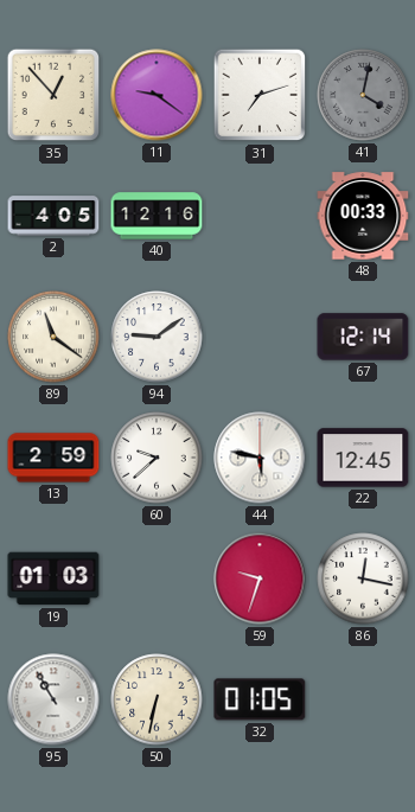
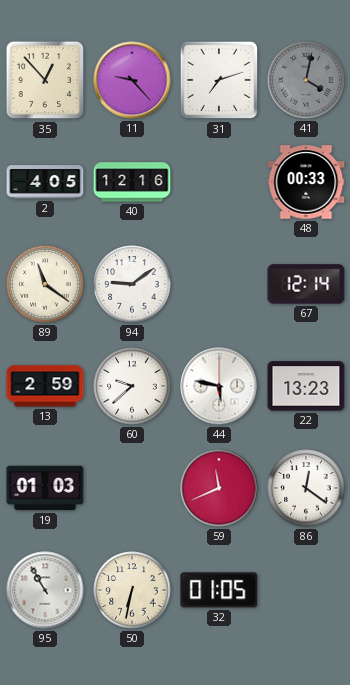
11: 9:21 -> 9:23 (132, 80)
22: 12:45 -> 13:23 (306, 386)
59: 9:33 -> 11:41 (219, 488)
86: 12:17 -> 12:21 (306, 488)
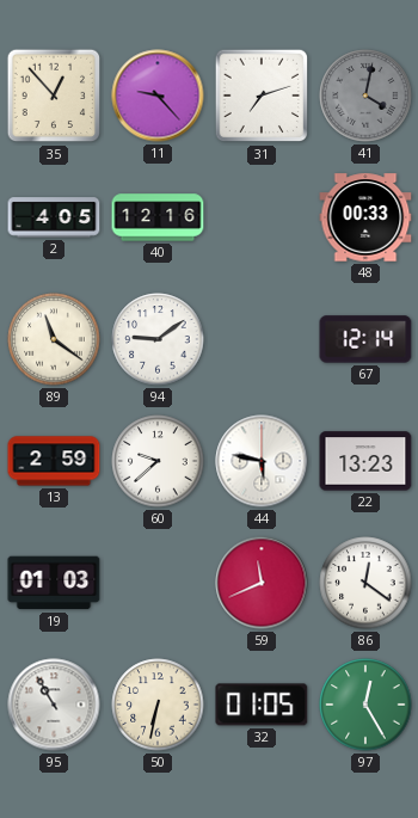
97: none -> 12:25 (365, 705)
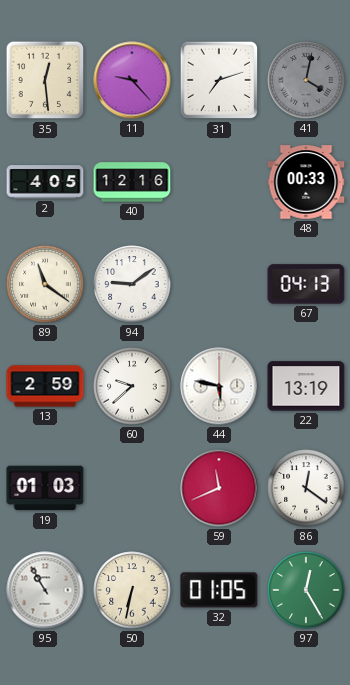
35: 12:53 -> 12:29 (45, 80)
67: 12:14 -> 04:13 (306, 284)
22: 13:23 -> 13:19 (306, 386)
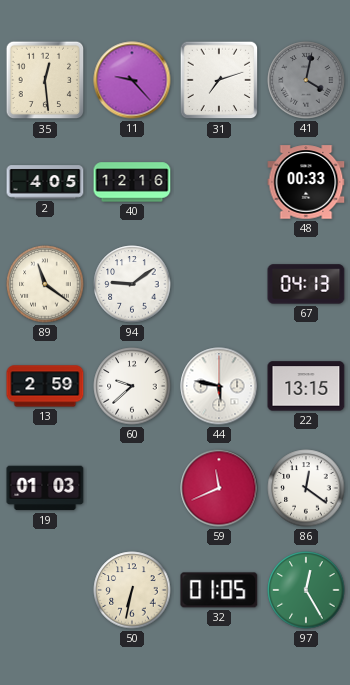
22: 13:19 -> 13:15 (306, 386)
95: 10:55 -> none (45, 590)
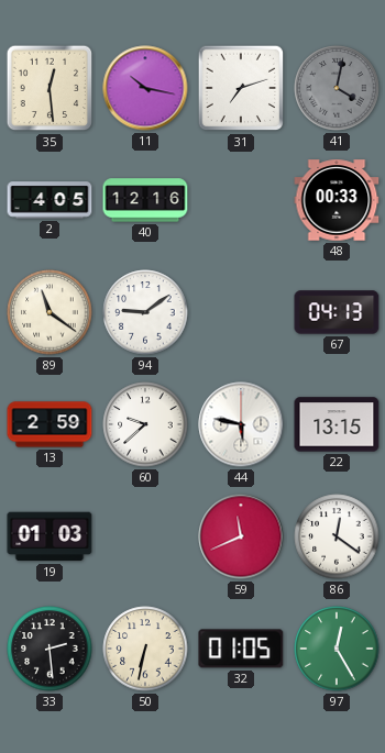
11: 9:23 -> 10:17 (145, 88)
33: none -> 2:29 (50, 649)
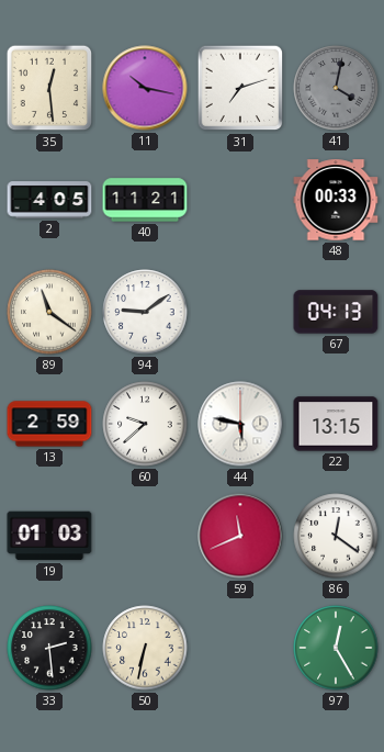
40: 12:16 -> 11:21 (145, 200)
32: 01:05 -> none (241, 649)
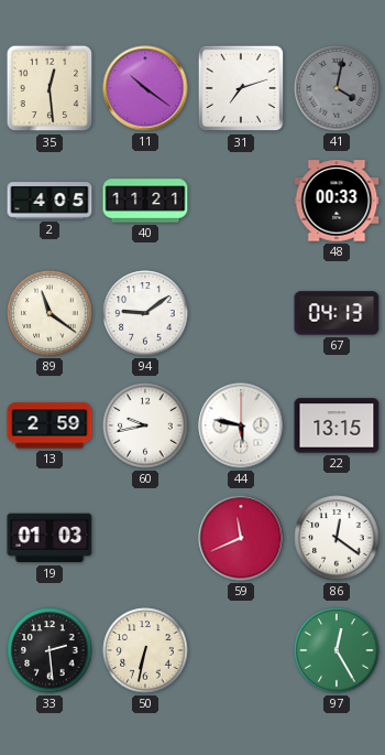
11: 10:17 -> 10:21 (145, 88)
60: 9:38 -> 9:43 (145, 425)
